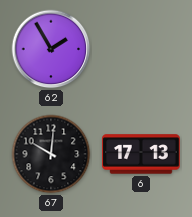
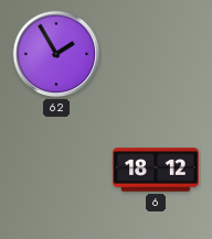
67: 10:01 -> none (51, 154)
6: 17:13 -> 18:12 (156, 170)
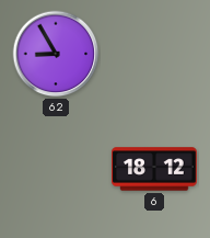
62: 1:55 -> 8:55 (56, 54)
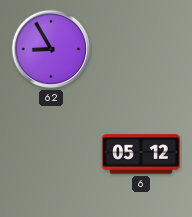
6: 18:12 -> 05:12 (141, 154)
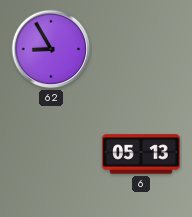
6: 05:12 -> 05:13 (141, 154)
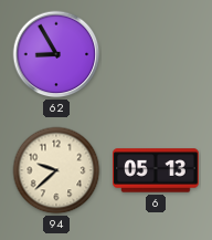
94: none -> 9:38 (56, 170)
